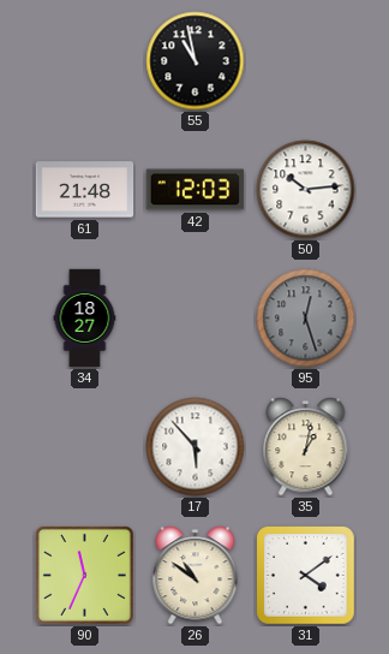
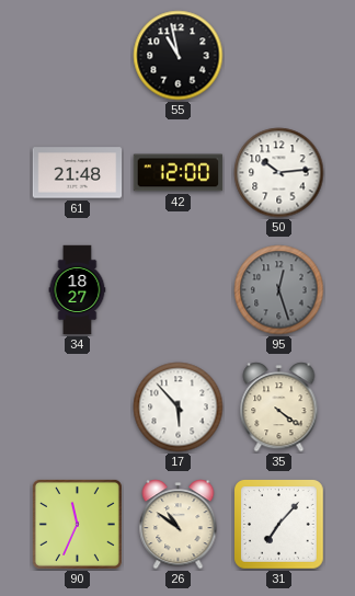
42: 12:03 -> 12:00 (179, 173)
35: 1:02 -> 4:21 (279, 408)
31: 4:09 -> 7:07 (279, 525)
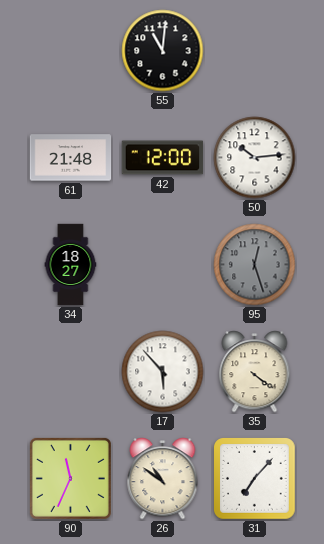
55: 10:58 -> 11:01 (163, 51)
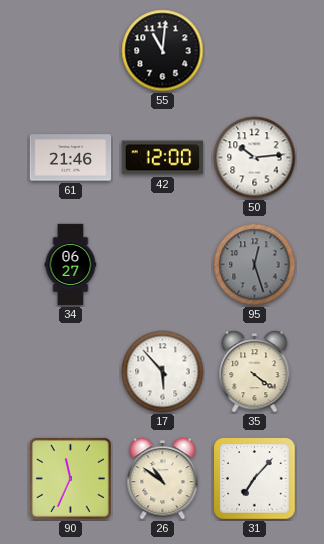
61: 21:48 -> 21:46 (71, 158)
34: 18:27 -> 06:27 (71, 265)
